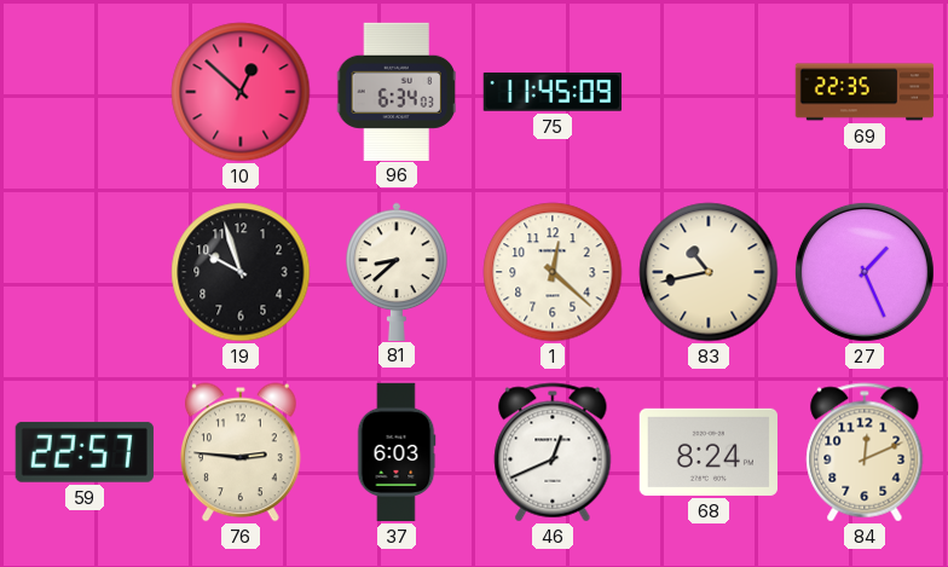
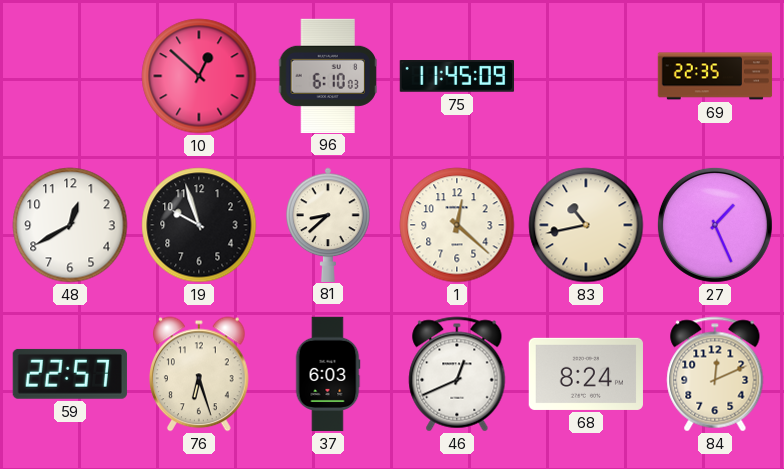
96: 6:34 -> 6:10 (328, 75)
48: none -> 12:40 (70, 225)
76: 2:46 -> 6:27 (200, 374)
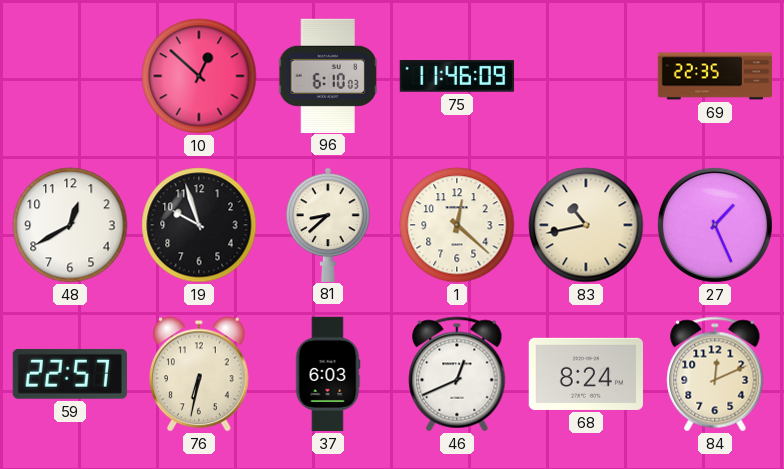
75: 11:45 -> 11:46 (456, 77)
76: 6:27 -> 6:32 (200, 374)
